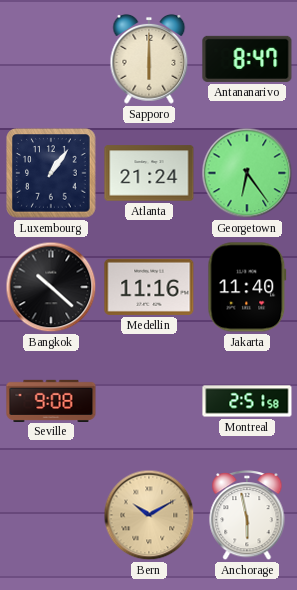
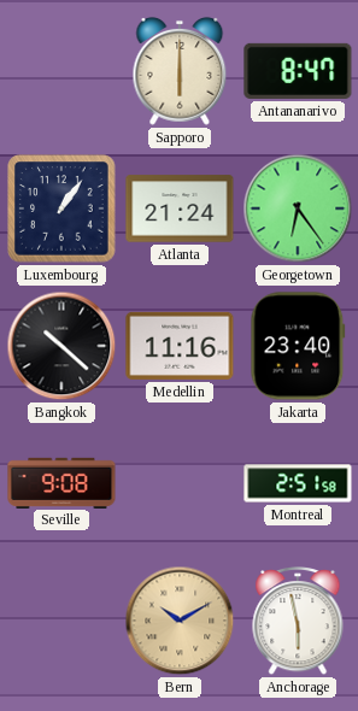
Jakarta: 11:40 -> 23:40 (298, 346)
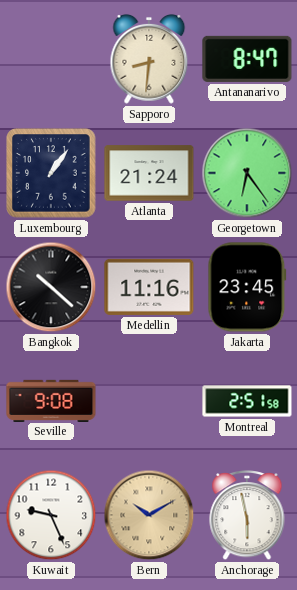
Sapporo: 6:00 -> 8:31 (149, 59)
Jakarta: 23:40 -> 23:45 (247, 287)
Kuwait: none -> 9:26 (51, 515)
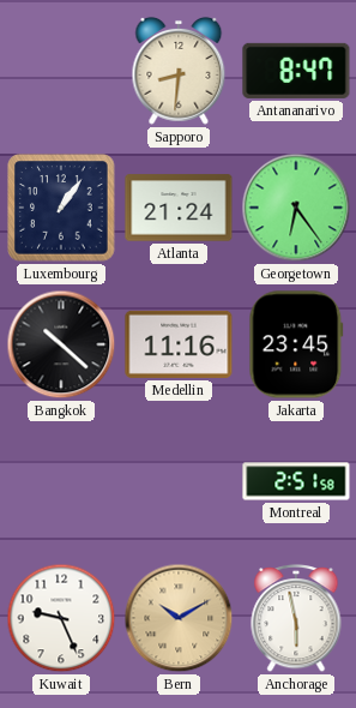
Seville: 9:08 -> none (51, 400)
